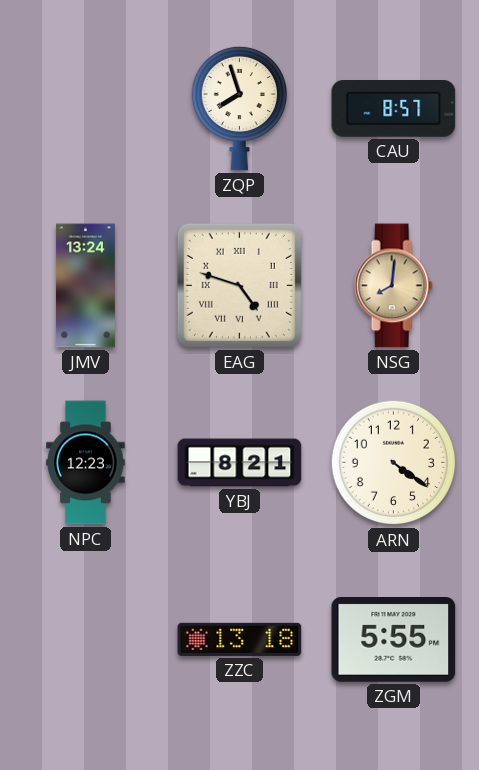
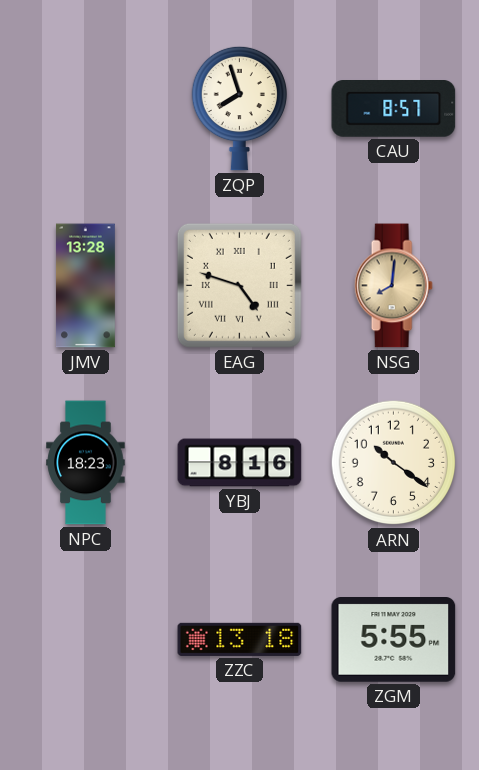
JMV: 13:24 -> 13:28 (85, 286)
NPC: 12:23 -> 18:23 (86, 463)
YBJ: 8:21 -> 8:16 (240, 463)
ARN: 4:21 -> 10:21 (394, 463)
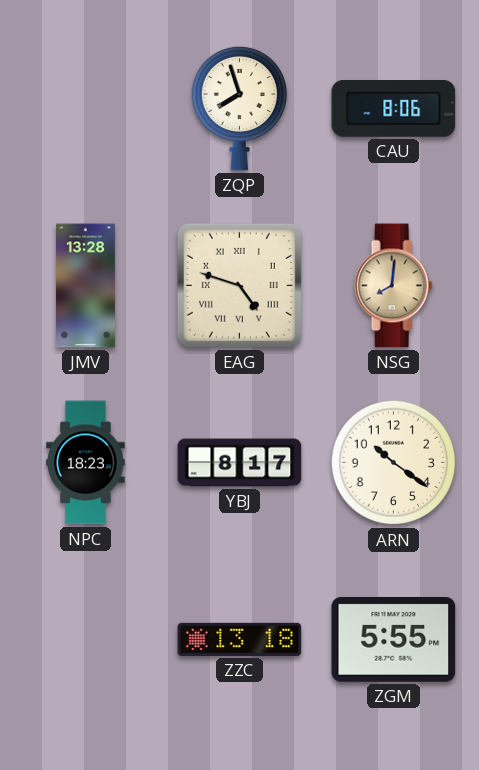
CAU: 8:57 -> 8:06 (394, 109)
YBJ: 8:16 -> 8:17 (240, 463)
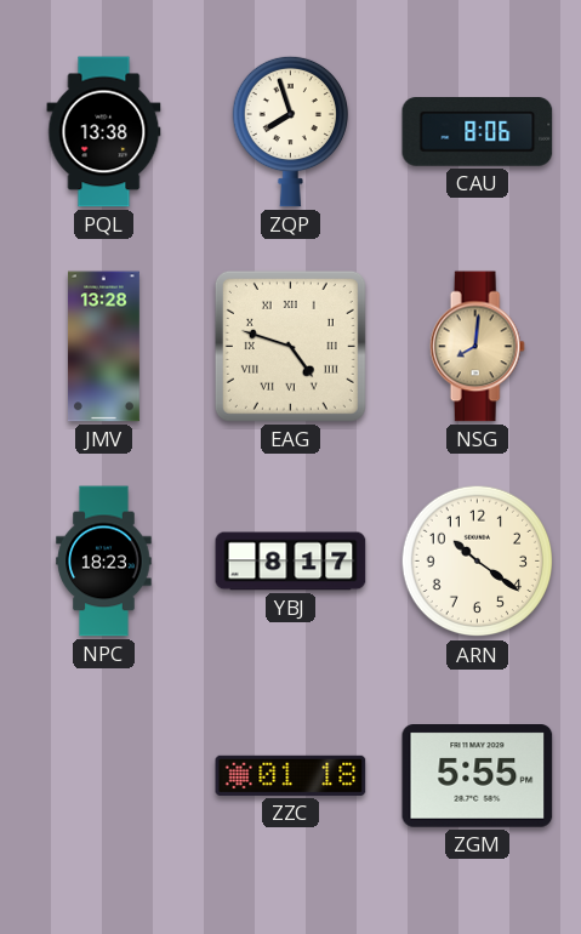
PQL: none -> 13:38 (104, 132)
ZZC: 13:18 -> 01:18 (291, 775)
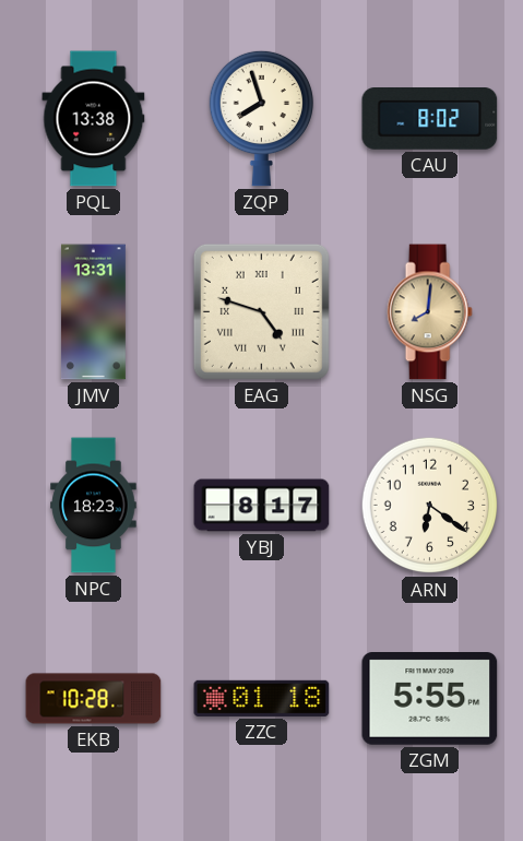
CAU: 8:06 -> 8:02 (430, 119)
JMV: 13:28 -> 13:31 (93, 312)
ARN: 10:21 -> 6:21 (430, 506)
EKB: none -> 10:28 (94, 699)
